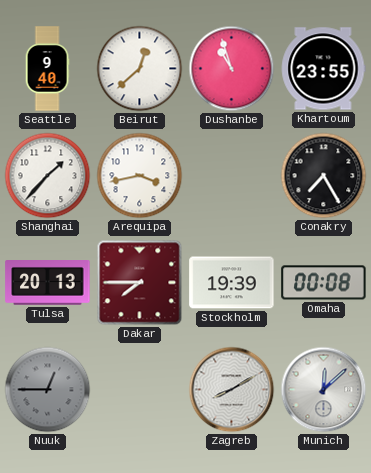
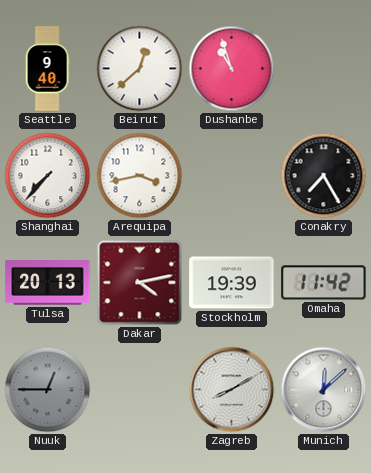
Khartoum: 23:55 -> none (323, 69)
Shanghai: 1:37 -> 7:37 (48, 176)
Dakar: 7:45 -> 4:13 (140, 283)
Omaha: 00:08 -> 11:42 (324, 283)
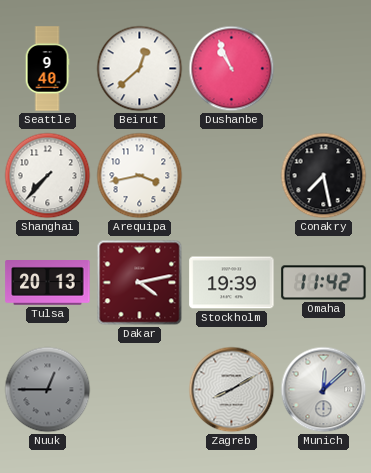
Dushanbe: 10:57 -> 10:56 (232, 69)
Conakry: 7:25 -> 7:28 (324, 176)
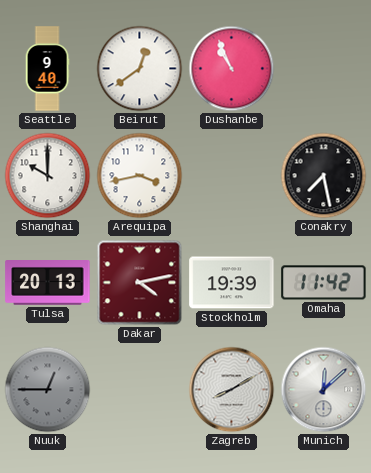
Beirut: 12:38 -> 12:39 (140, 69)
Shanghai: 7:37 -> 10:00 (48, 176)
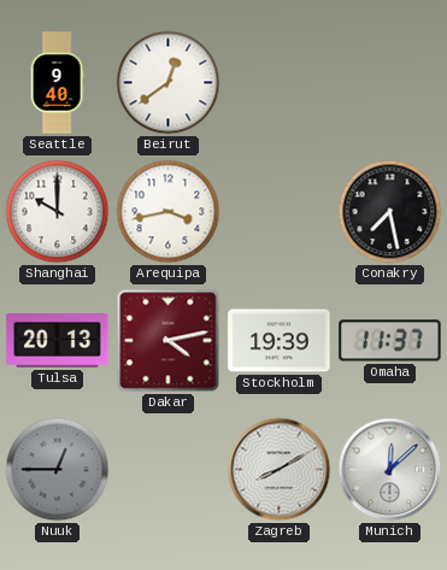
Dushanbe: 10:56 -> none (232, 69)
Omaha: 11:42 -> 11:37 (390, 341)
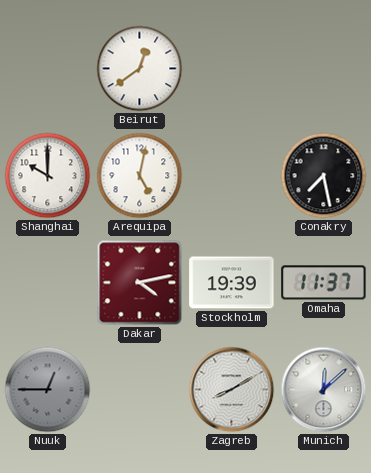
Seattle: 9:40 -> none (57, 83)
Arequipa: 3:43 -> 5:02 (140, 176)
Tulsa: 20:13 -> none (58, 341)
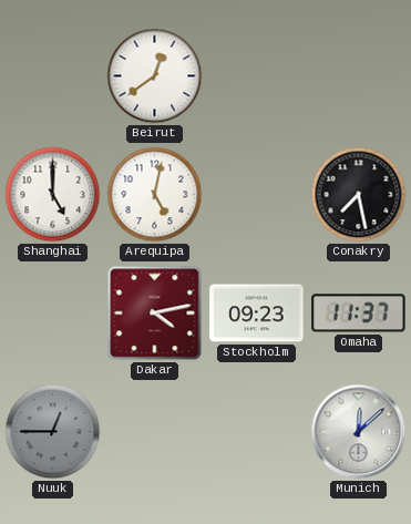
Shanghai: 10:00 -> 5:00 (53, 195)
Stockholm: 19:39 -> 09:23 (257, 314)
Zagreb: 8:10 -> none (232, 390)
